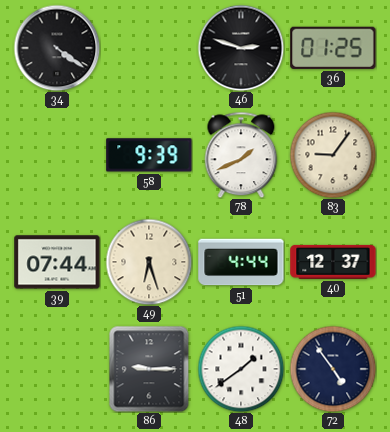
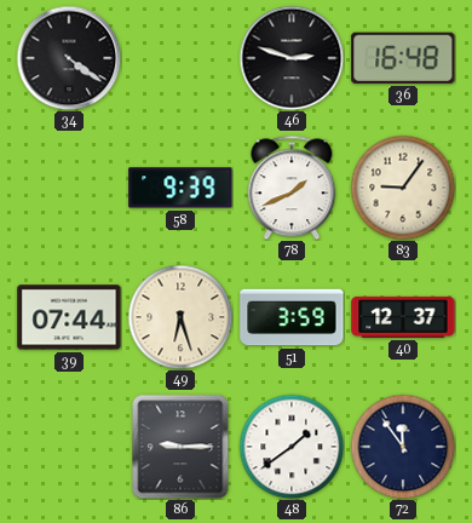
36: 01:25 -> 16:48 (403, 58)
51: 4:44 -> 3:59 (292, 317)
72: 4:54 -> 11:54 (403, 447)
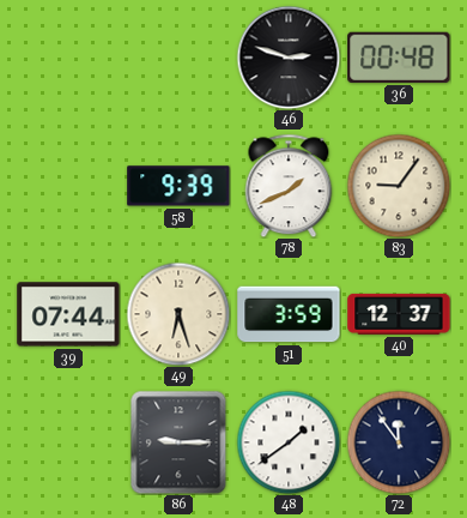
34: 4:21 -> none (69, 58)
36: 16:48 -> 00:48 (399, 58)
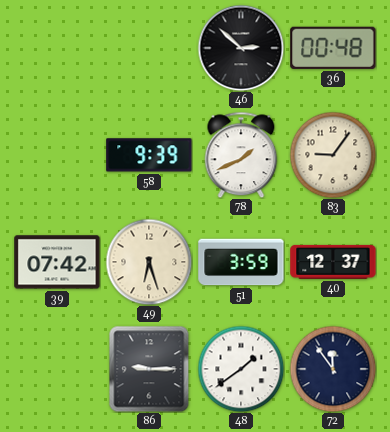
46: 2:48 -> 2:52 (241, 48)
39: 07:44 -> 07:42 (57, 262)
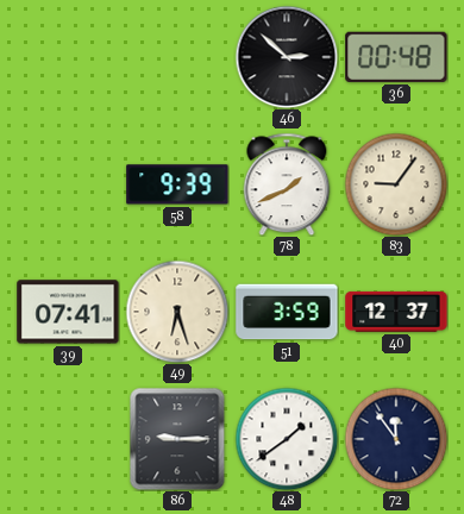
39: 07:42 -> 07:41 (68, 312)
